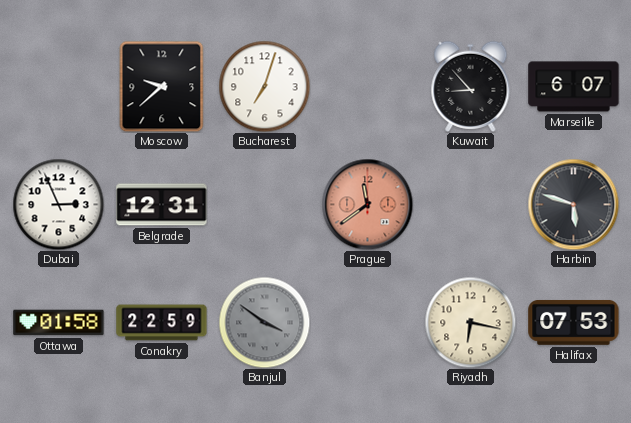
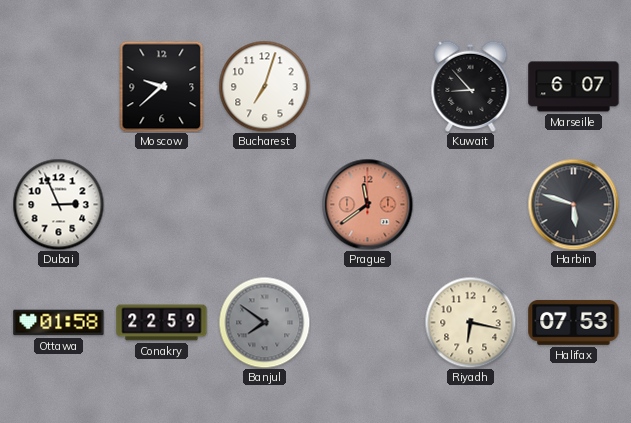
Belgrade: 12:31 -> none (162, 205)
Banjul: 3:51 -> 7:51 (264, 322)
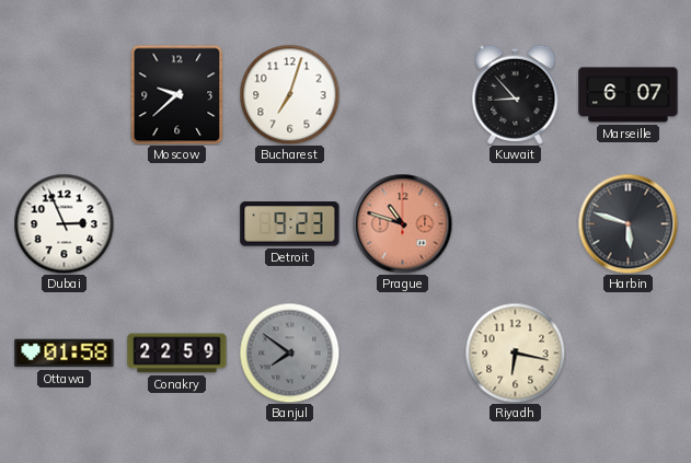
Detroit: none -> 9:23 (290, 224)
Prague: 11:39 -> 10:48 (402, 223)
Halifax: 07:53 -> none (574, 322)
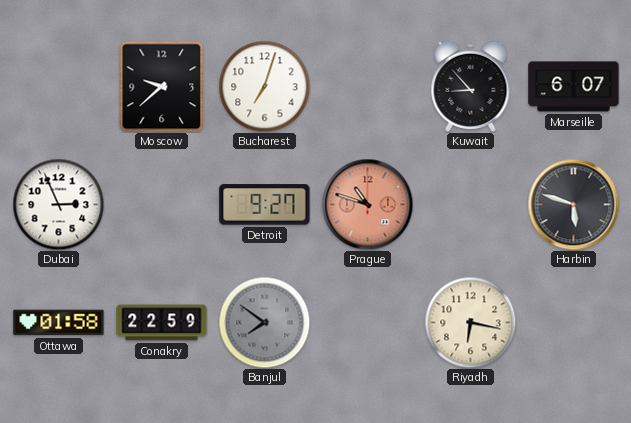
Detroit: 9:23 -> 9:27 (265, 205)
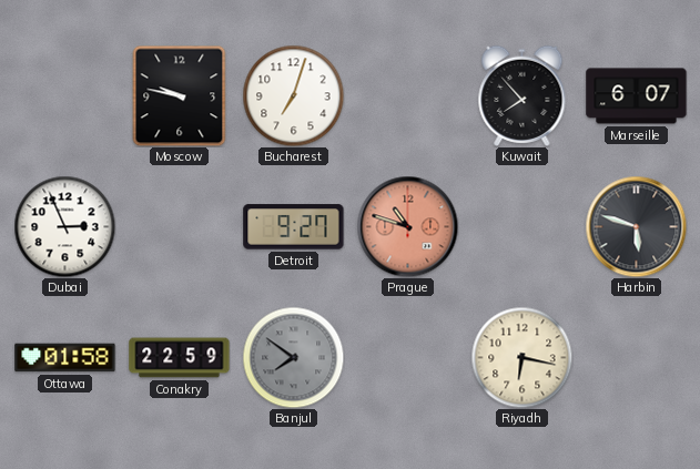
Moscow: 9:38 -> 9:47 (180, 95)
Kuwait: 8:53 -> 7:53 (523, 95)
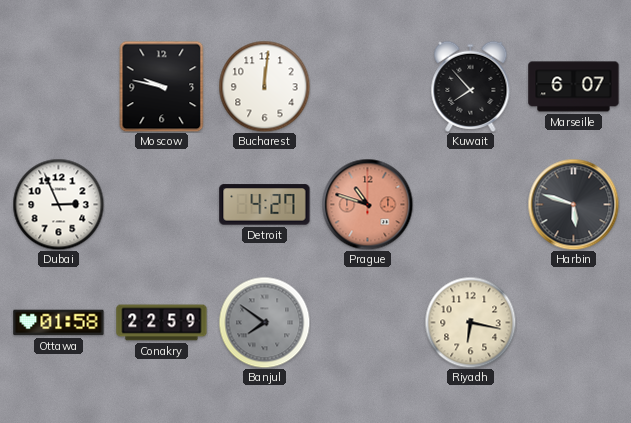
Bucharest: 7:03 -> 12:01 (264, 86)
Detroit: 9:27 -> 4:27 (265, 205)
